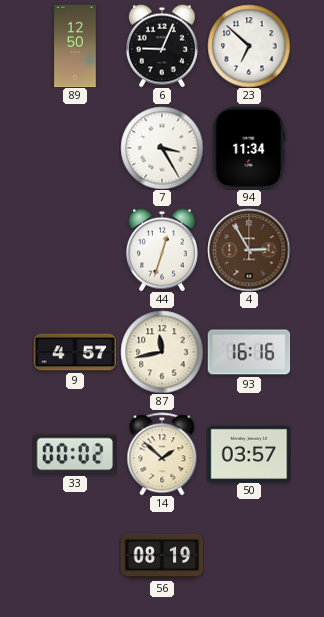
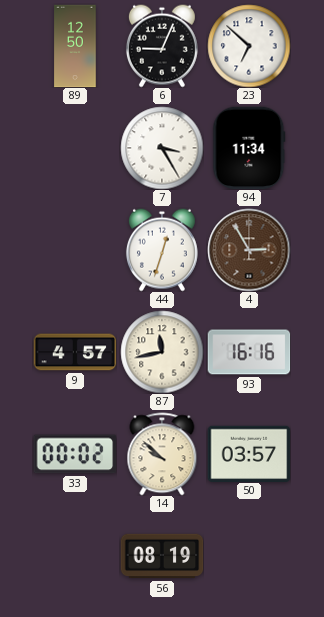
14: 1:52 -> 9:52 (162, 454)
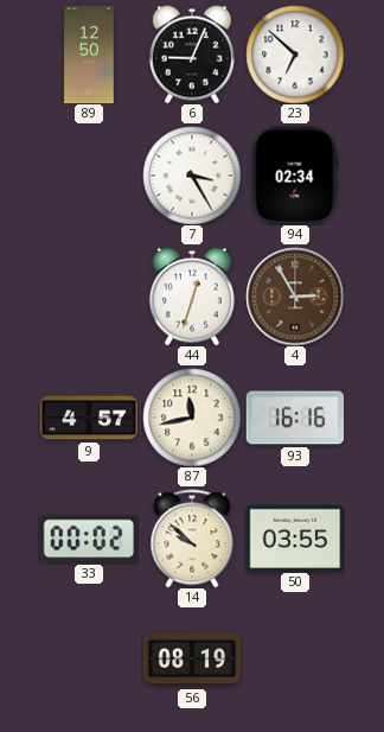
94: 11:34 -> 02:34 (295, 176)
50: 03:57 -> 03:55 (295, 537)
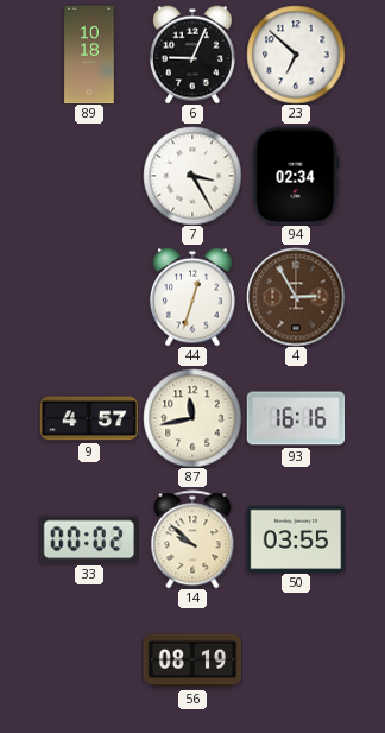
89: 12:50 -> 10:18 (89, 55)
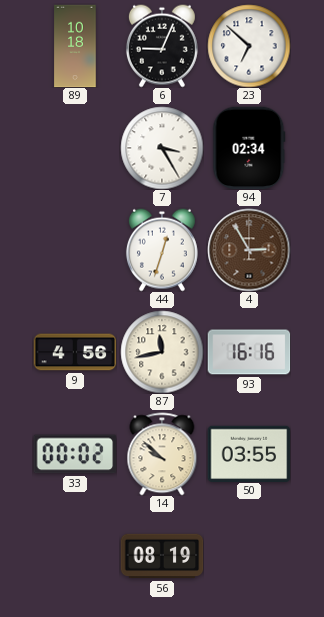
9: 4:57 -> 4:56 (75, 352)
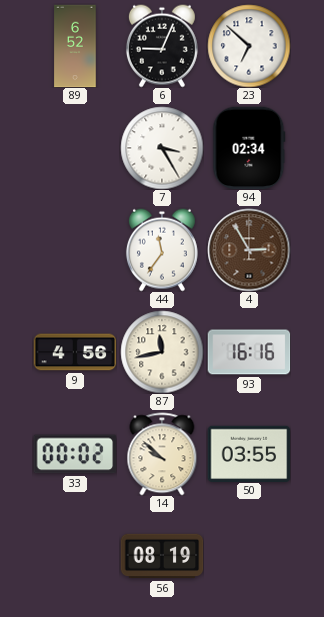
89: 10:18 -> 6:52 (75, 46)
44: 12:33 -> 11:36 (162, 250)
